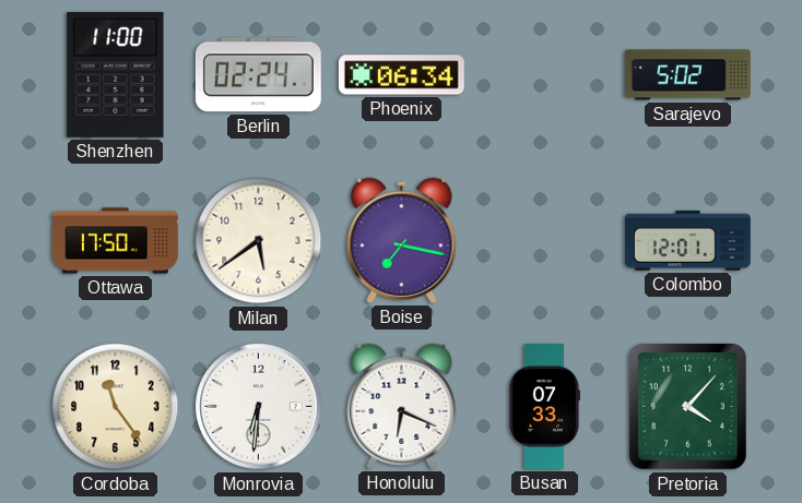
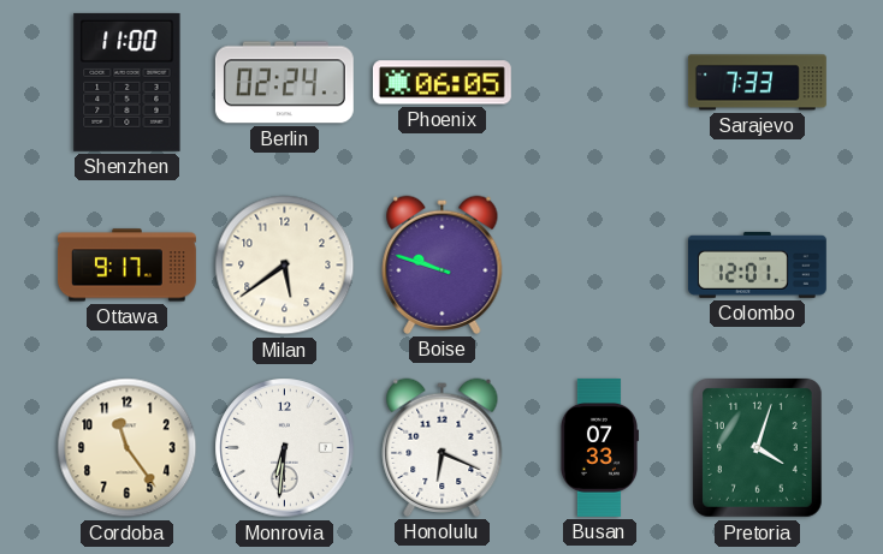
Phoenix: 06:34 -> 06:05 (441, 83)
Sarajevo: 5:02 -> 7:33 (757, 83)
Ottawa: 17:50 -> 9:17 (126, 266)
Boise: 7:17 -> 9:48 (443, 264)
Pretoria: 4:07 -> 4:03 (758, 448)
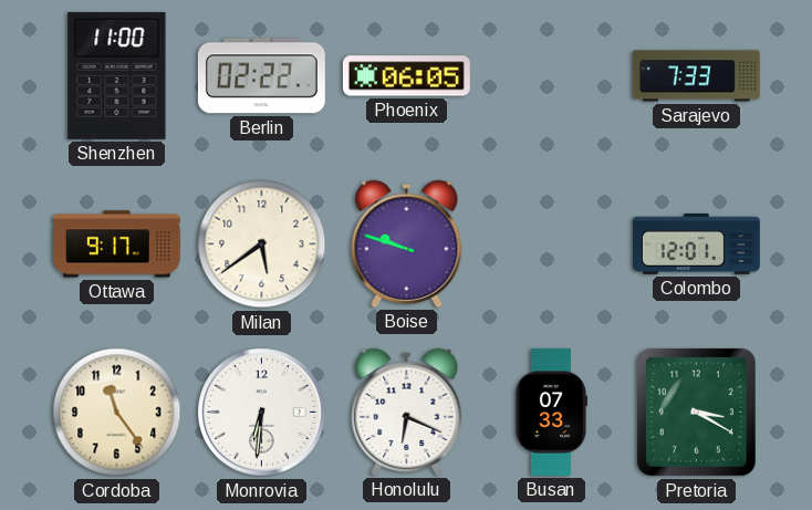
Berlin: 02:24 -> 02:22 (261, 76)
Pretoria: 4:03 -> 3:20 (697, 413)
